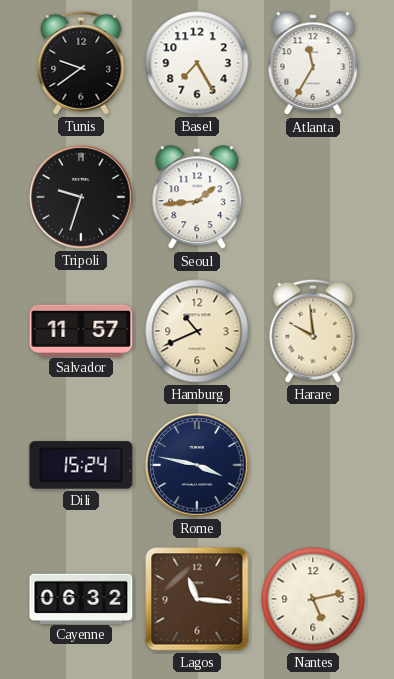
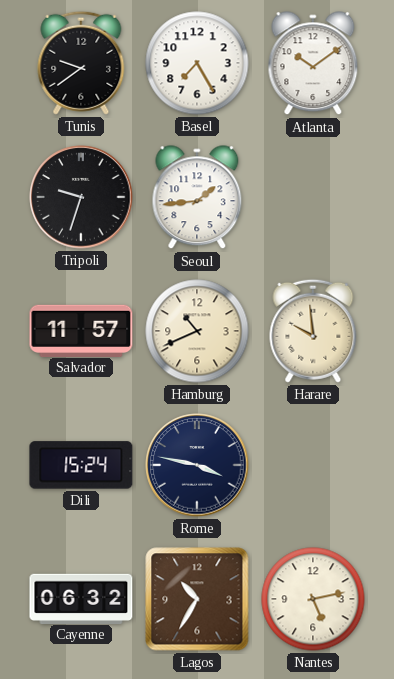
Atlanta: 11:35 -> 10:09 (313, 64)
Lagos: 11:16 -> 10:35 (197, 599)
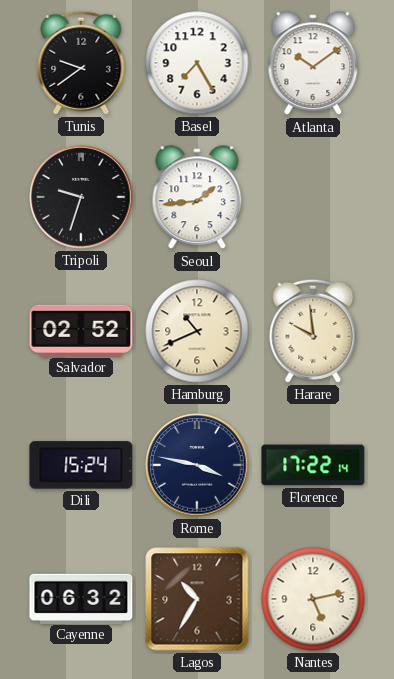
Salvador: 11:57 -> 02:52 (81, 330)
Florence: none -> 17:22 (313, 465)
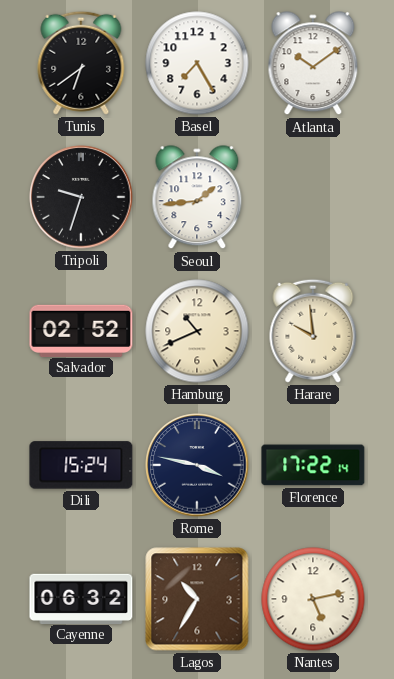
Tunis: 9:39 -> 6:39 (81, 63)
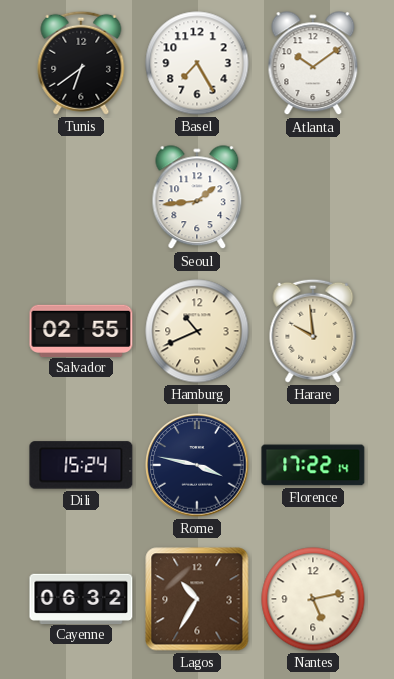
Tripoli: 9:33 -> none (81, 197)
Salvador: 02:52 -> 02:55 (81, 330)
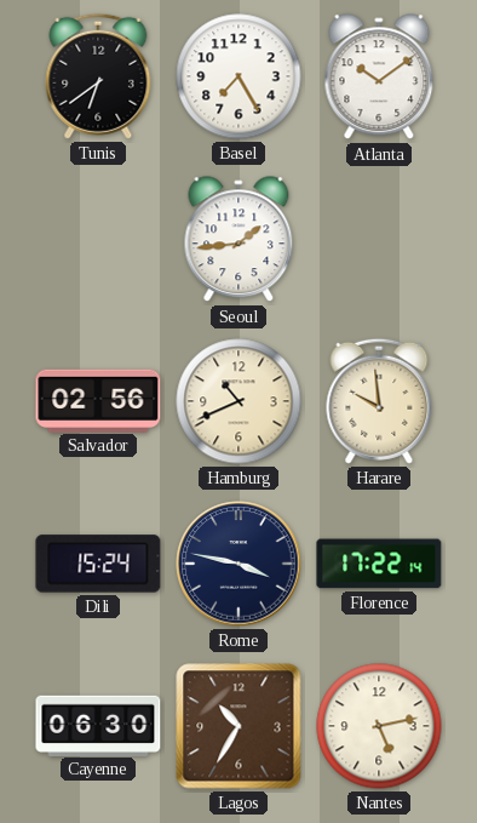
Salvador: 02:55 -> 02:56 (98, 400)
Cayenne: 06:32 -> 06:30 (98, 725)
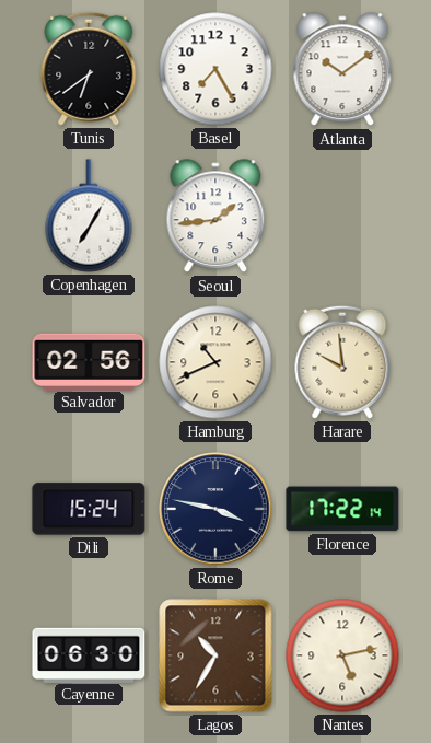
Copenhagen: none -> 7:05 (89, 216)
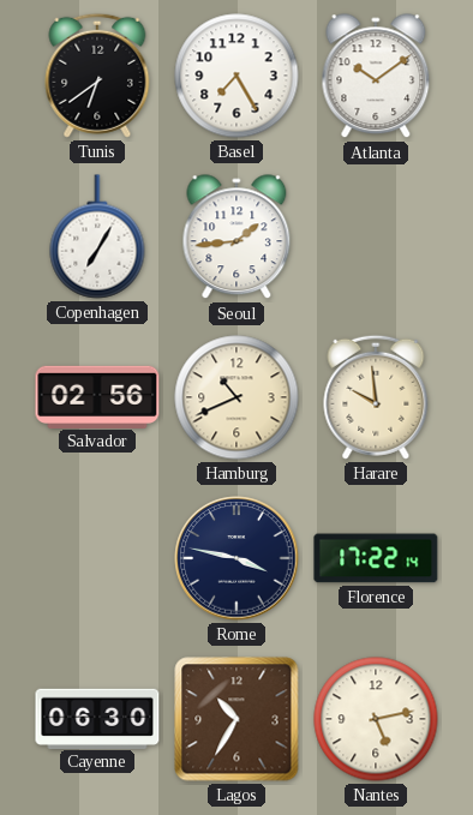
Dili: 15:24 -> none (89, 509)
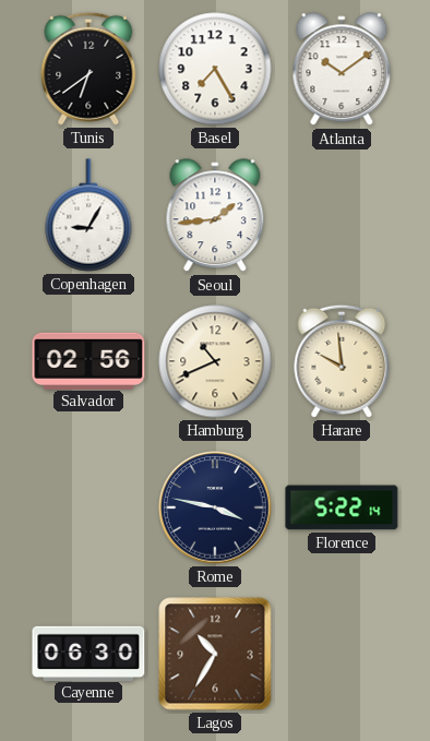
Copenhagen: 7:05 -> 9:05 (88, 215)
Florence: 17:22 -> 5:22 (342, 507)
Nantes: 5:13 -> none (376, 719)
